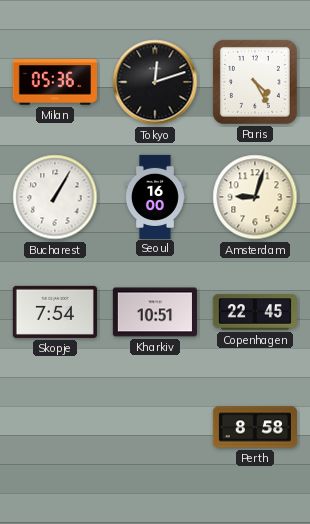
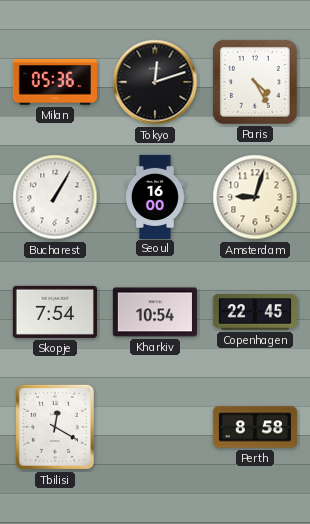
Kharkiv: 10:51 -> 10:54 (155, 312)
Tbilisi: none -> 12:20 (55, 427)
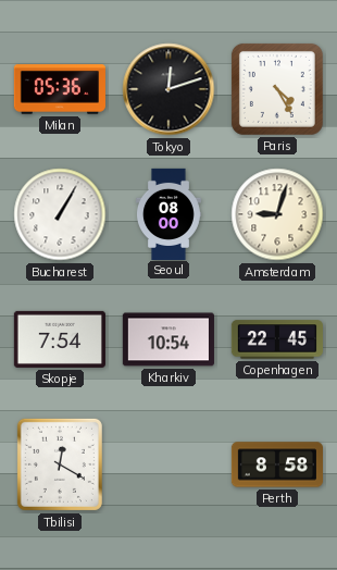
Seoul: 16:00 -> 08:00 (168, 213)
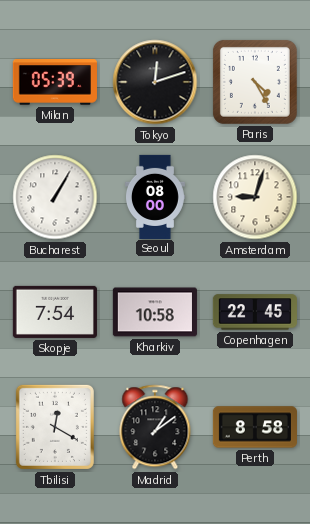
Milan: 05:36 -> 05:39 (55, 82)
Kharkiv: 10:54 -> 10:58 (155, 312)
Madrid: none -> 1:09 (155, 427)
